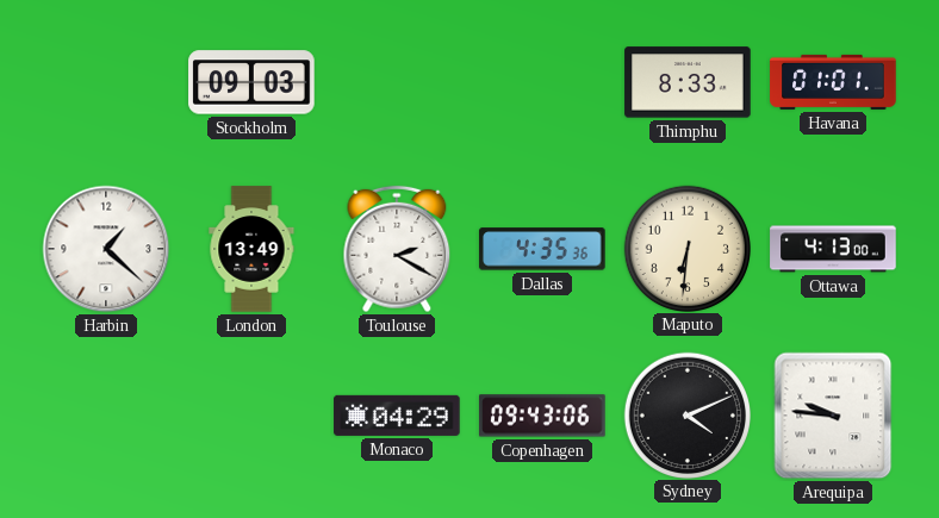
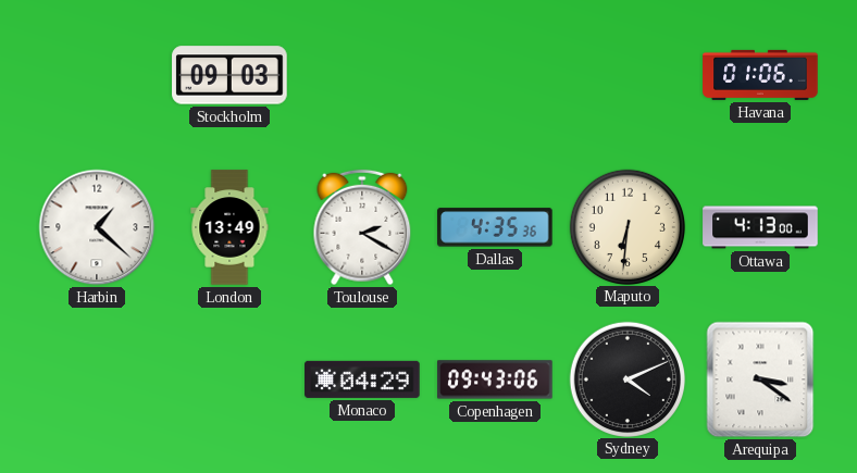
Thimphu: 8:33 -> none (688, 82)
Havana: 01:01 -> 01:06 (760, 75)
Arequipa: 9:46 -> 3:21 (760, 379)
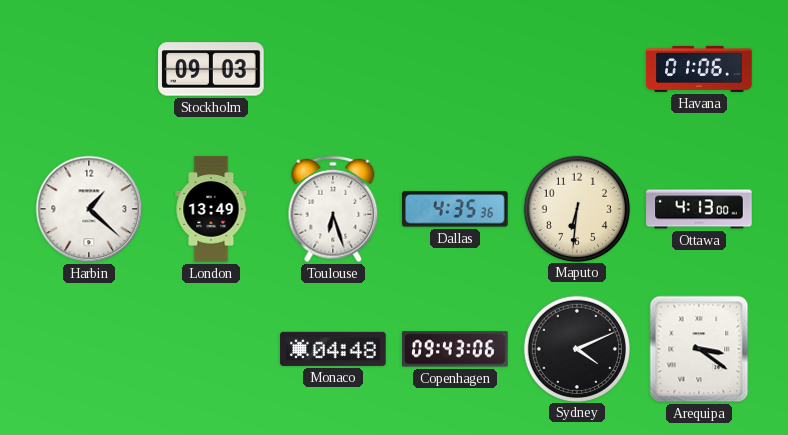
Toulouse: 2:20 -> 6:27 (333, 209)
Monaco: 04:29 -> 04:48 (333, 349)
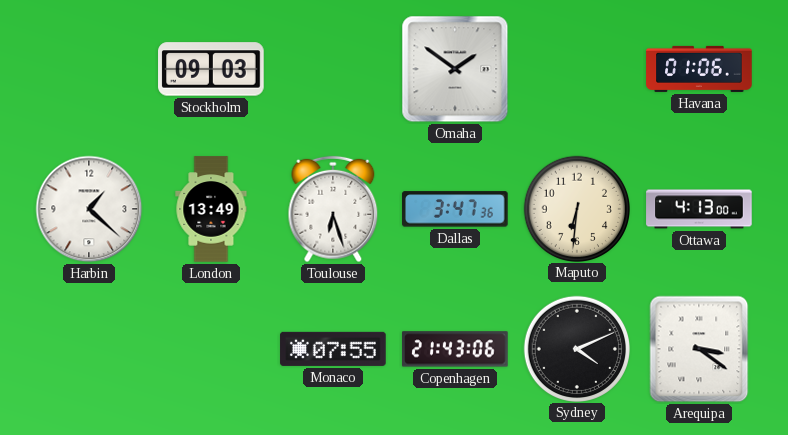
Omaha: none -> 1:51 (455, 69)
Dallas: 4:35 -> 3:47 (455, 209)
Monaco: 04:48 -> 07:55 (333, 349)
Copenhagen: 09:43 -> 21:43 (455, 349)
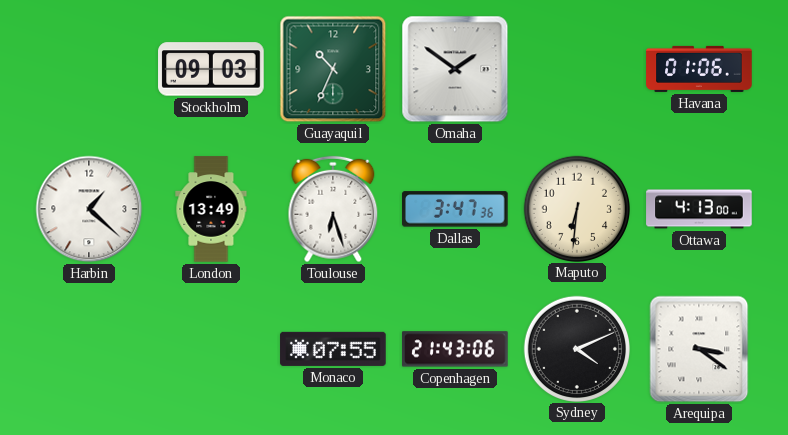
Guayaquil: none -> 10:34 (333, 69)
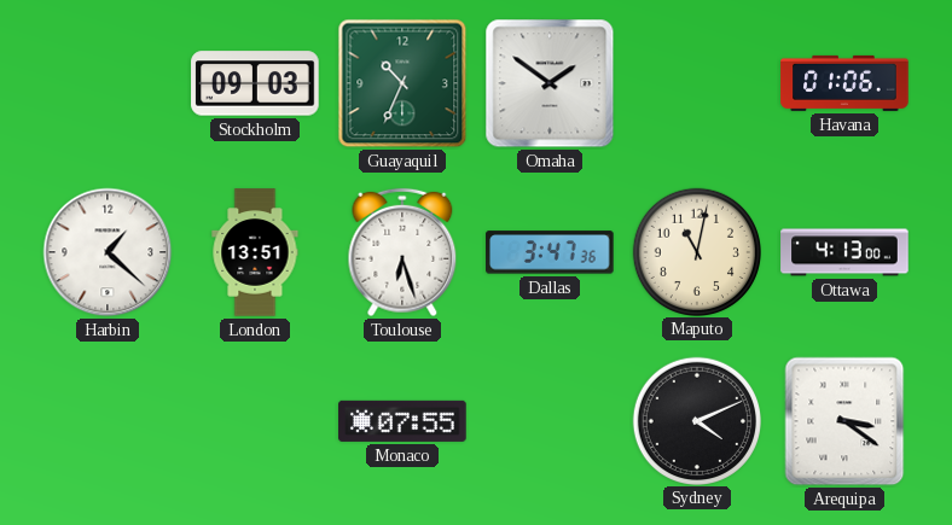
London: 13:49 -> 13:51 (255, 252)
Maputo: 6:31 -> 11:02 (696, 251)
Copenhagen: 21:43 -> none (455, 349)
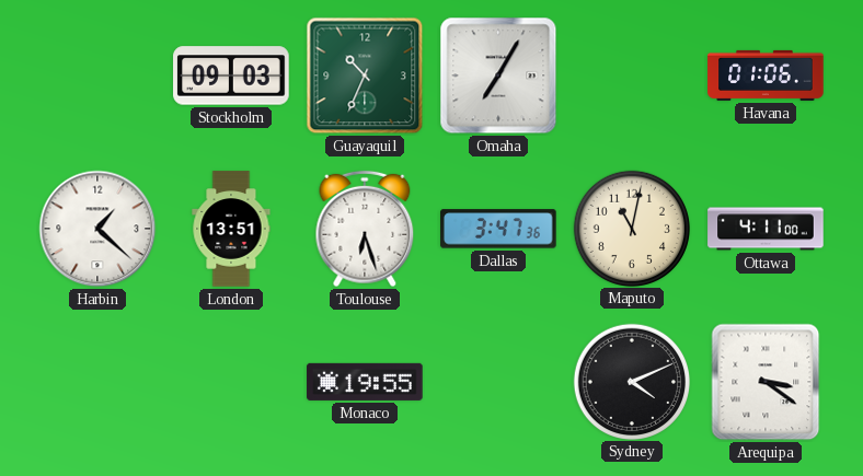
Omaha: 1:51 -> 7:05 (498, 76)
Ottawa: 4:13 -> 4:11 (766, 229)
Monaco: 07:55 -> 19:55 (365, 382)
